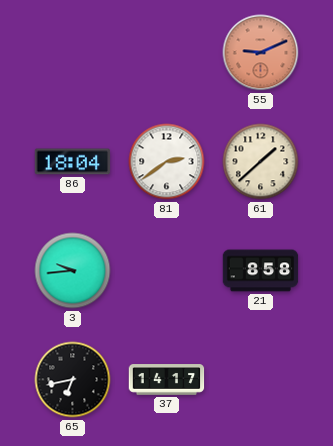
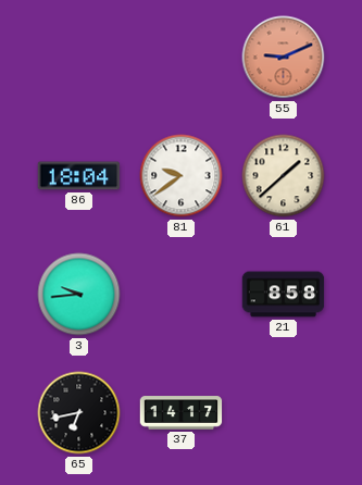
81: 2:39 -> 9:39 (182, 176)
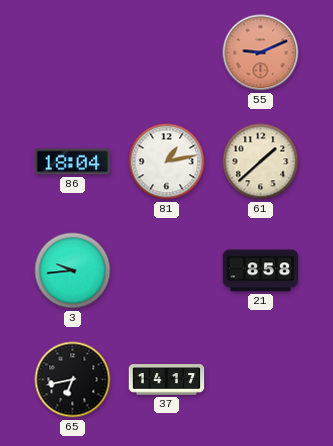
81: 9:39 -> 1:13 (167, 162)
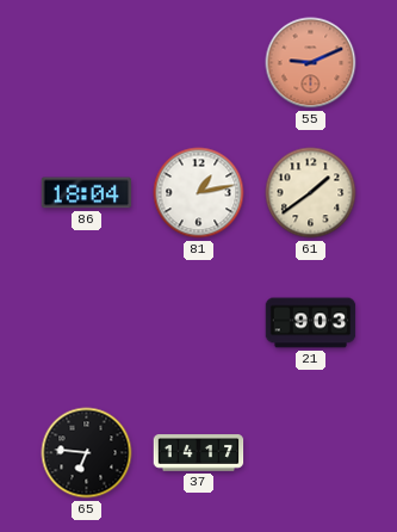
61: 1:38 -> 1:39 (311, 193)
3: 9:44 -> none (73, 271)
21: 8:58 -> 9:03 (311, 323)
65: 6:43 -> 6:46 (87, 453)
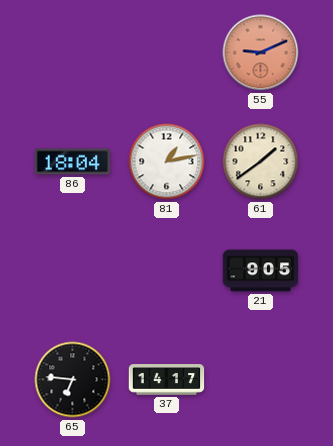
21: 9:03 -> 9:05 (261, 271)
